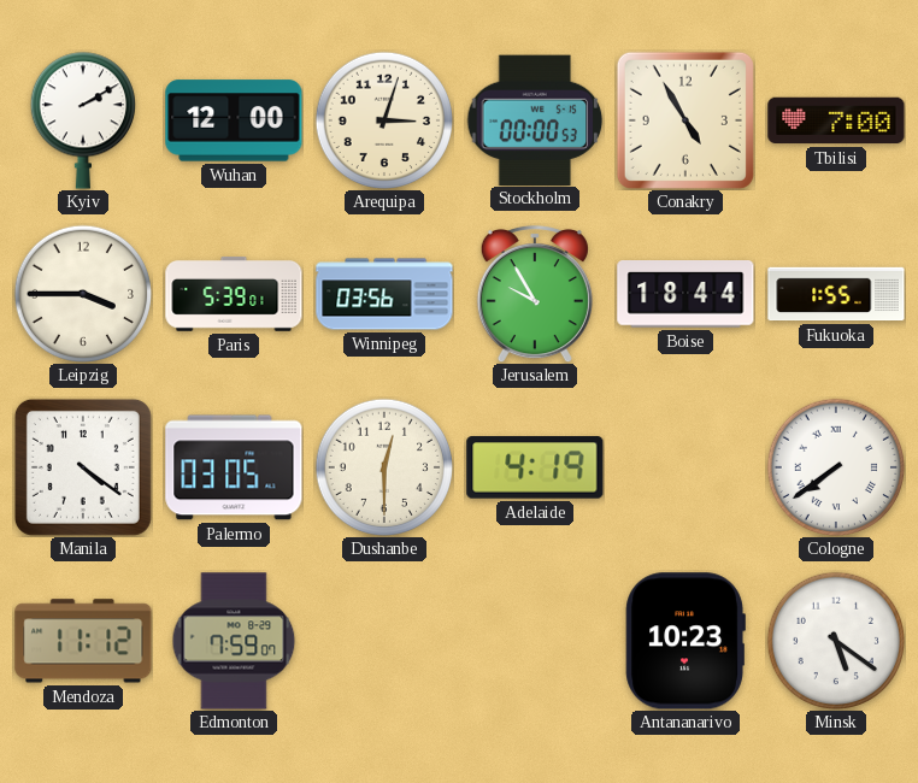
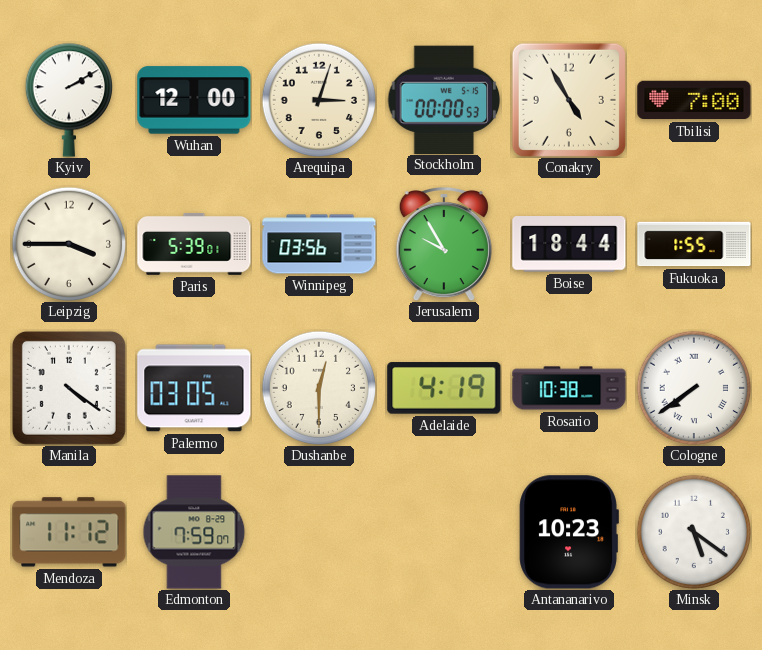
Rosario: none -> 10:38 (569, 388)
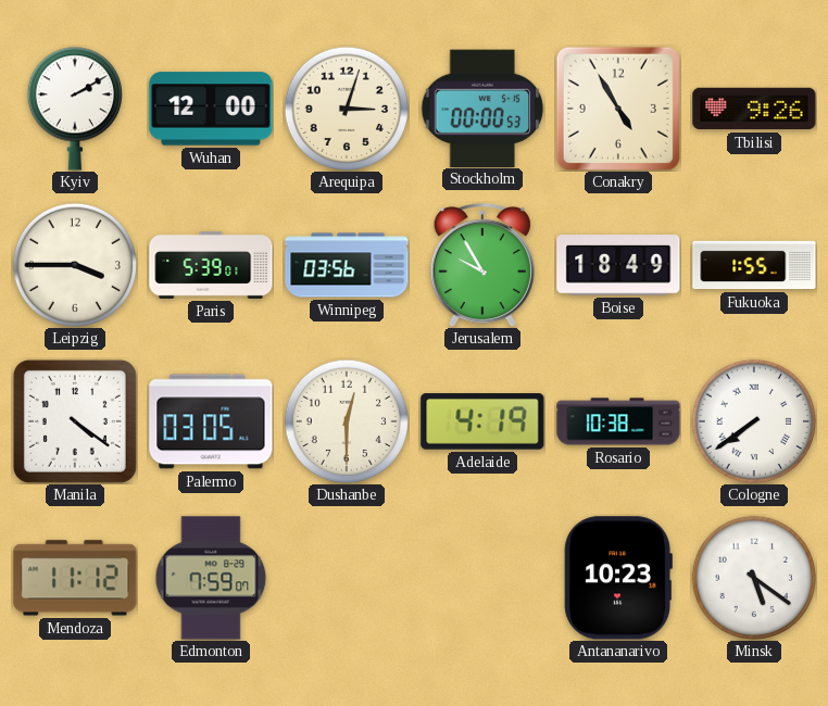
Tbilisi: 7:00 -> 9:26 (754, 109)
Boise: 18:44 -> 18:49 (618, 265)
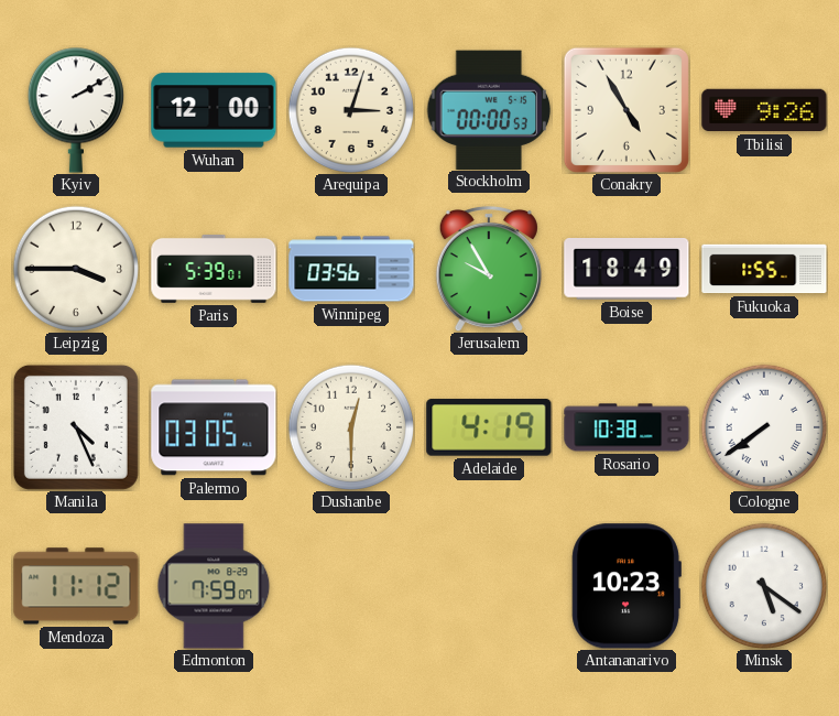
Manila: 4:21 -> 4:26 (76, 427)
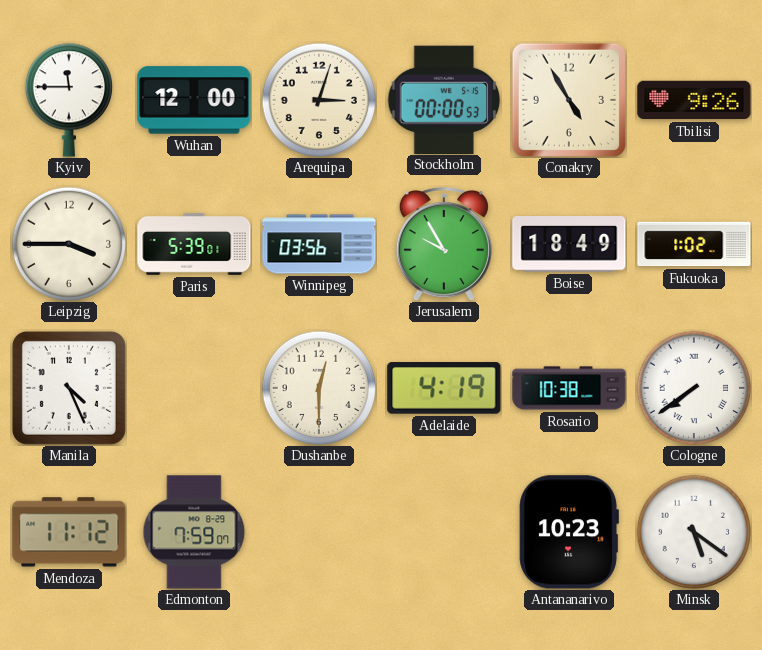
Kyiv: 2:10 -> 11:45 (69, 100)
Fukuoka: 1:55 -> 1:02 (694, 244)
Palermo: 03:05 -> none (214, 427)
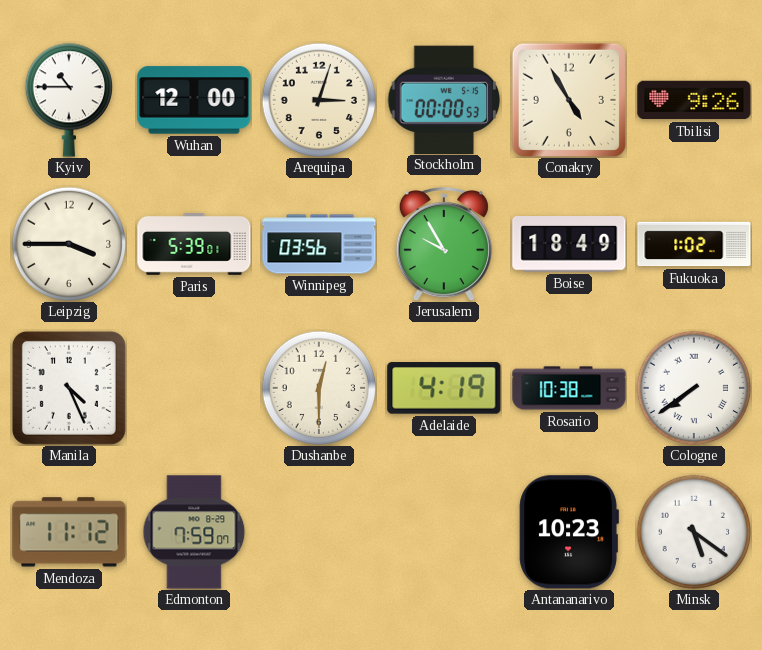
Kyiv: 11:45 -> 10:45 (69, 100)
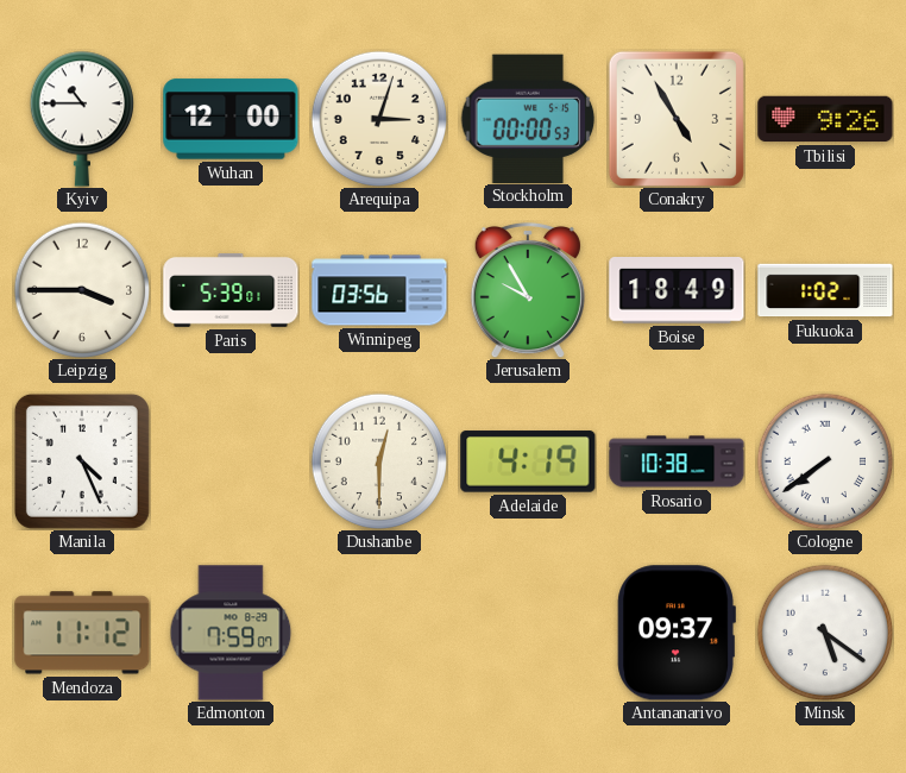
Antananarivo: 10:23 -> 09:37 (677, 633)
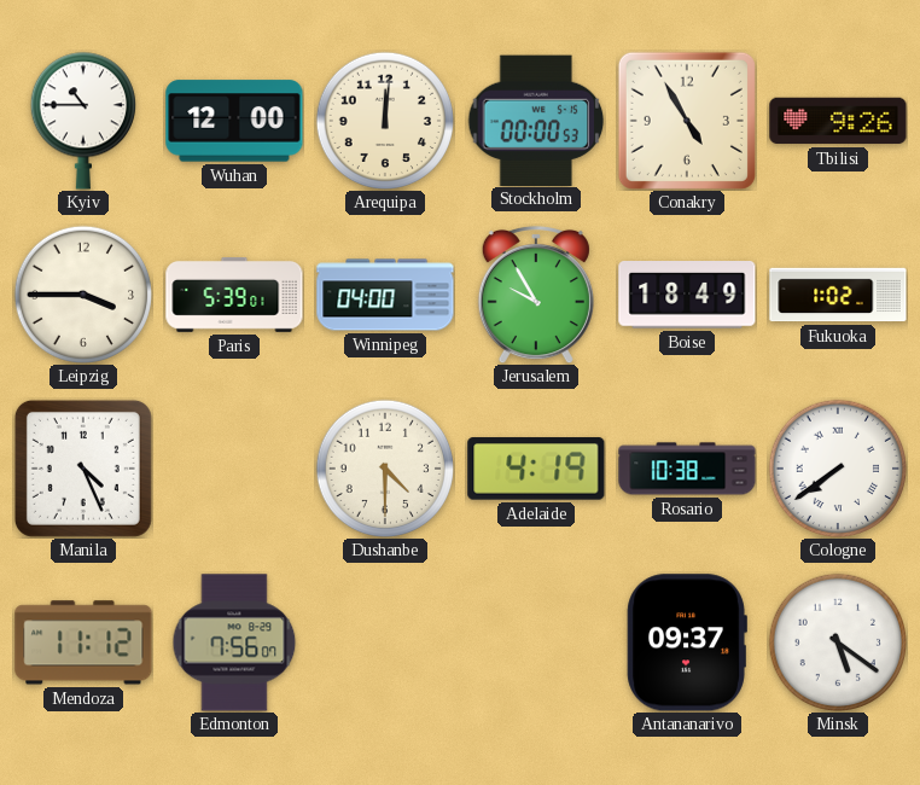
Arequipa: 3:03 -> 12:01 (384, 120)
Winnipeg: 03:56 -> 04:00 (385, 295)
Dushanbe: 12:30 -> 4:30 (384, 467)
Edmonton: 7:59 -> 7:56 (234, 642)
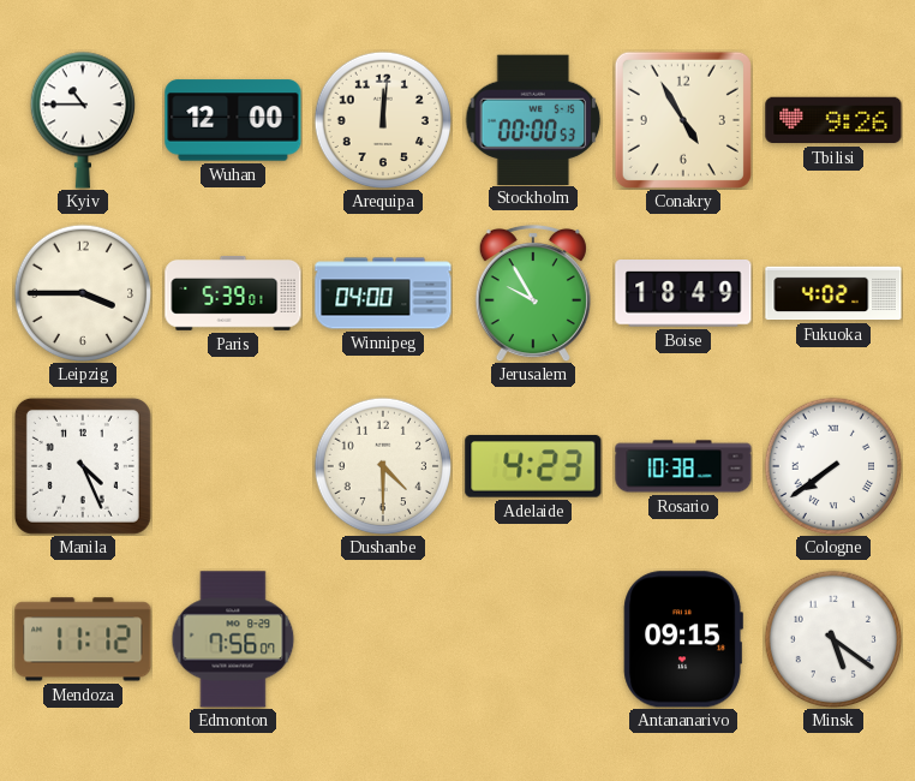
Fukuoka: 1:02 -> 4:02 (833, 293)
Adelaide: 4:19 -> 4:23 (533, 466)
Antananarivo: 09:37 -> 09:15 (683, 639)
